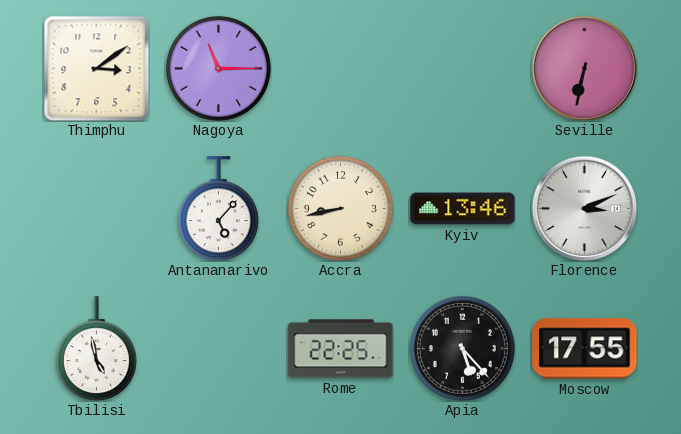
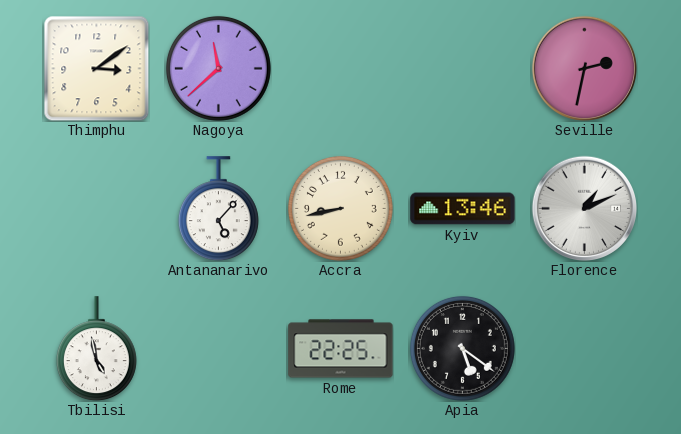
Nagoya: 11:15 -> 11:38 (218, 68)
Seville: 6:32 -> 2:32 (584, 68)
Florence: 3:11 -> 1:11 (584, 208)
Apia: 5:23 -> 5:21 (462, 348)
Moscow: 17:55 -> none (585, 349)
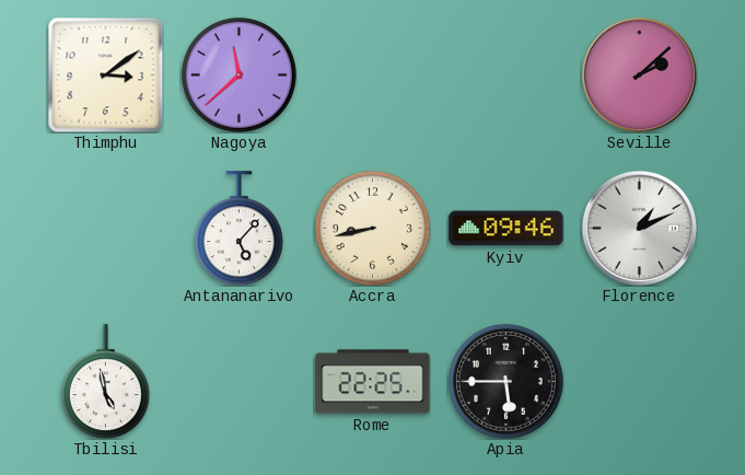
Seville: 2:32 -> 2:08 (639, 74)
Kyiv: 13:46 -> 09:46 (507, 229)
Apia: 5:21 -> 5:45 (505, 381)
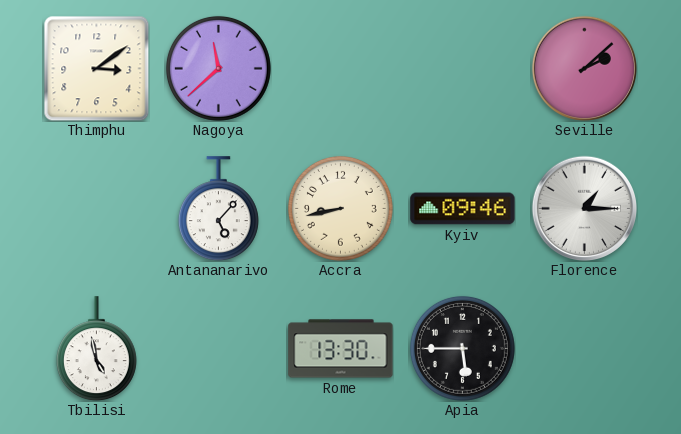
Florence: 1:11 -> 1:15 (584, 208)
Rome: 22:25 -> 13:30 (341, 349)
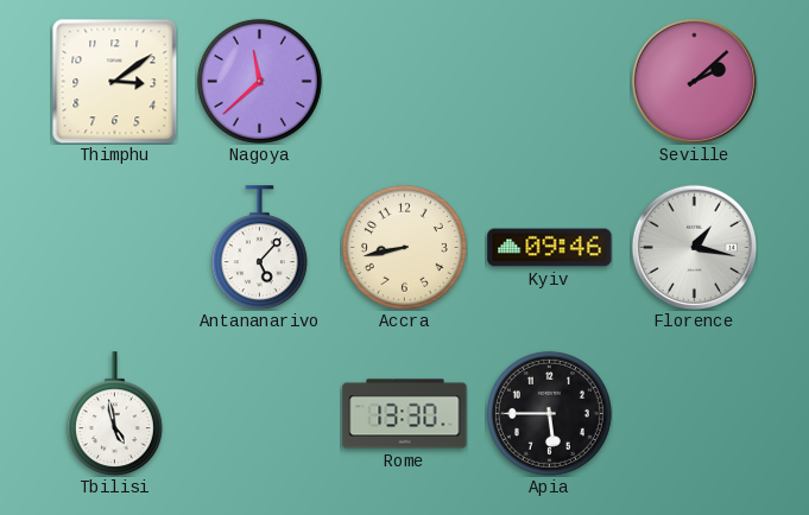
Florence: 1:15 -> 1:17 (694, 247)
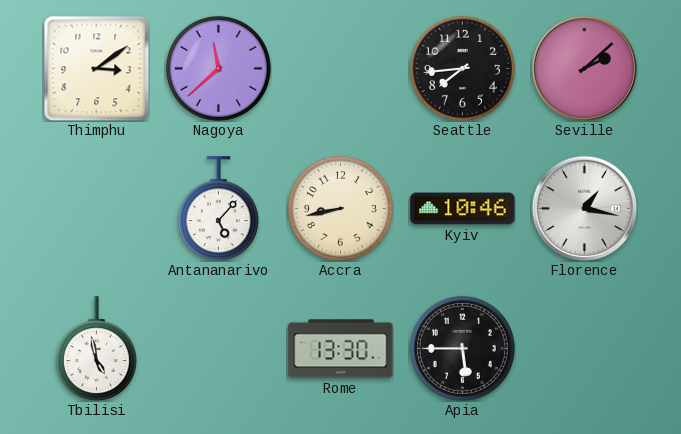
Seattle: none -> 7:44 (462, 68)
Kyiv: 09:46 -> 10:46 (463, 209)
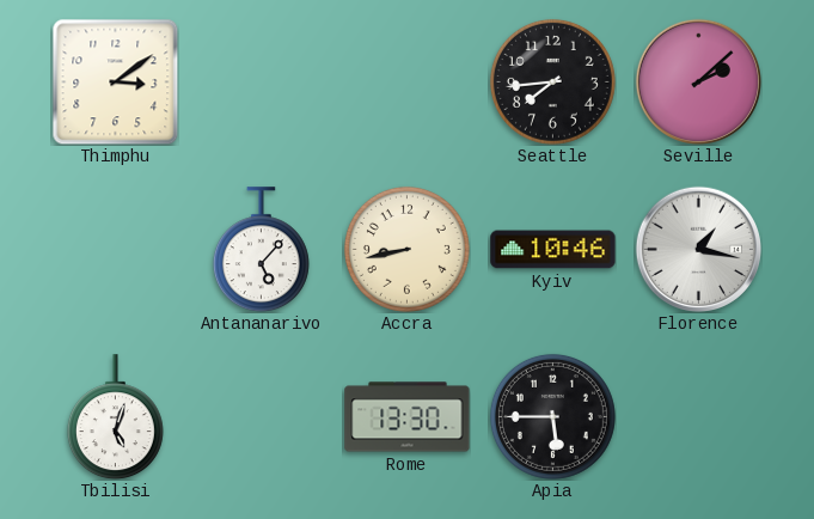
Nagoya: 11:38 -> none (218, 68)
Tbilisi: 4:58 -> 5:03 (115, 417)
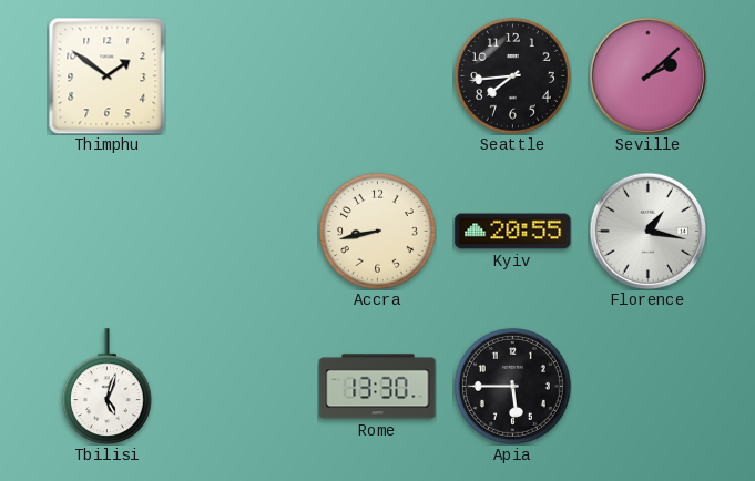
Thimphu: 3:09 -> 1:51 (106, 75)
Antananarivo: 5:07 -> none (261, 250)
Kyiv: 10:46 -> 20:55 (513, 232)
